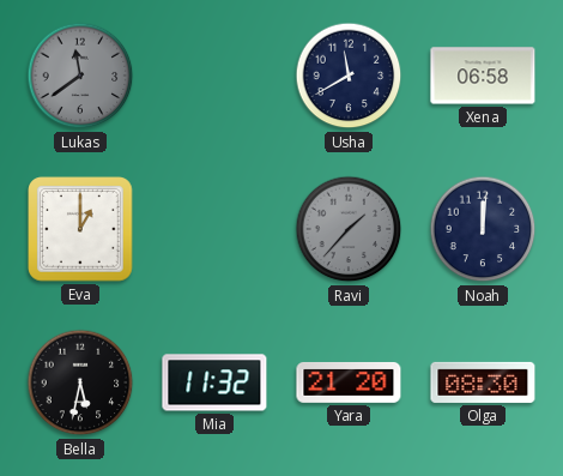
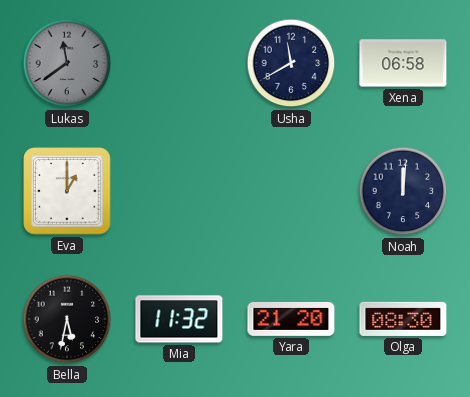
Ravi: 1:37 -> none (349, 229)
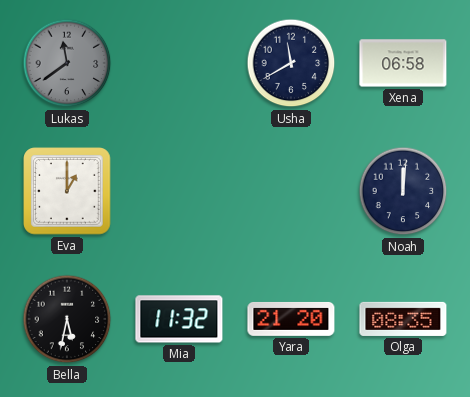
Olga: 08:30 -> 08:35 (403, 319)
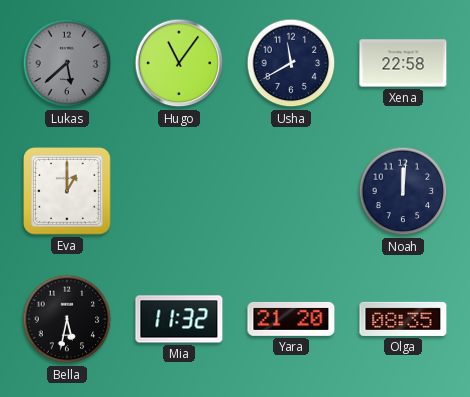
Lukas: 11:39 -> 5:38 (67, 63)
Hugo: none -> 11:06 (179, 63)
Xena: 06:58 -> 22:58 (403, 63)
